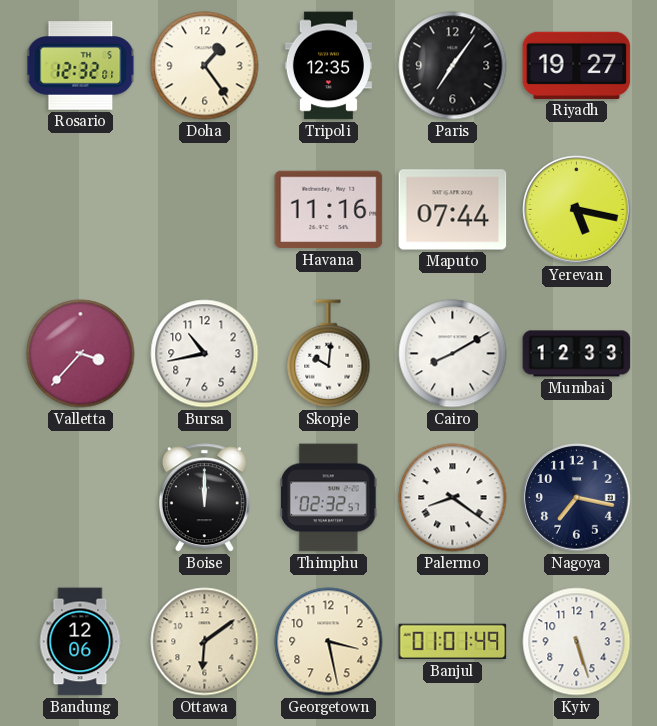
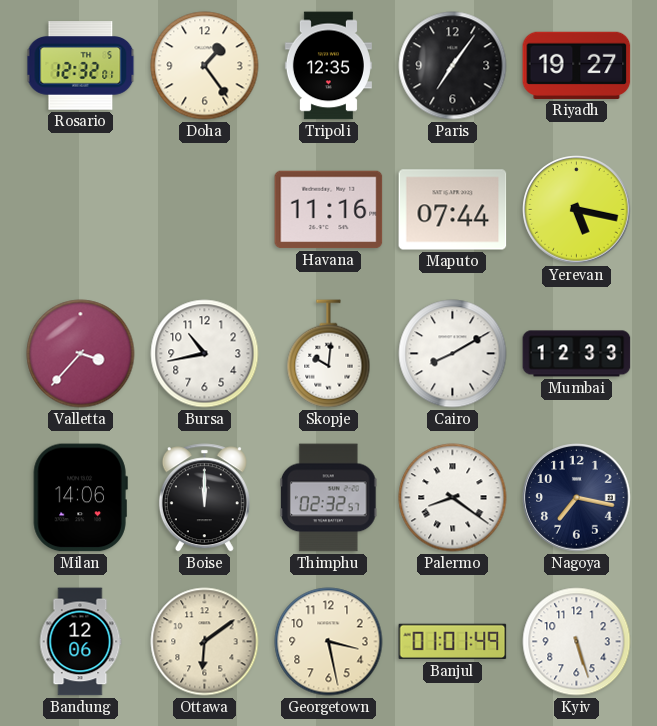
Milan: none -> 14:06 (80, 498)
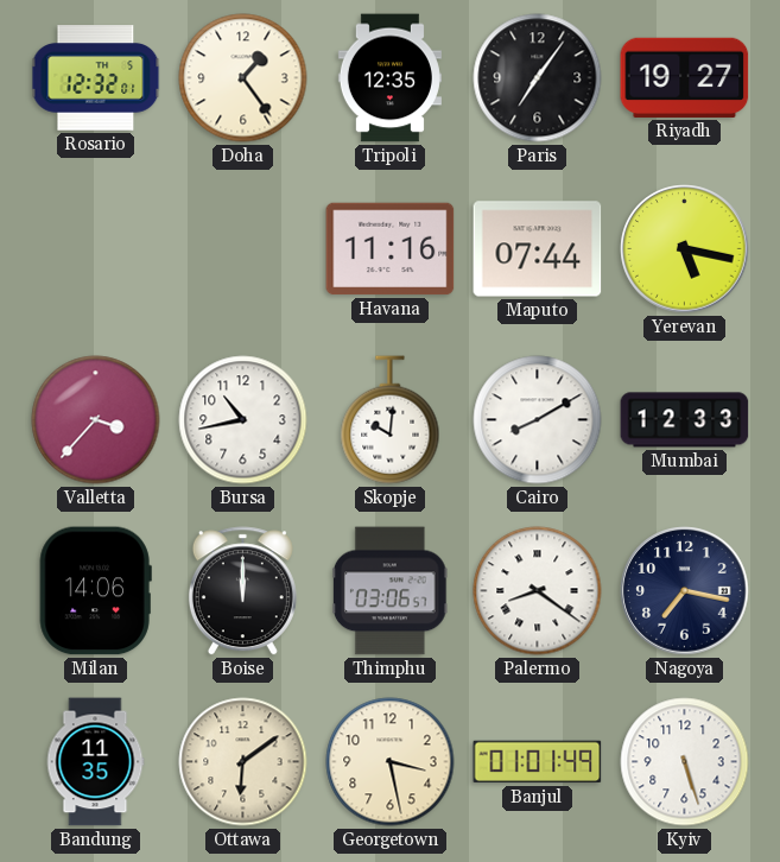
Thimphu: 02:32 -> 03:06 (389, 591)
Bandung: 12:06 -> 11:35 (95, 762)
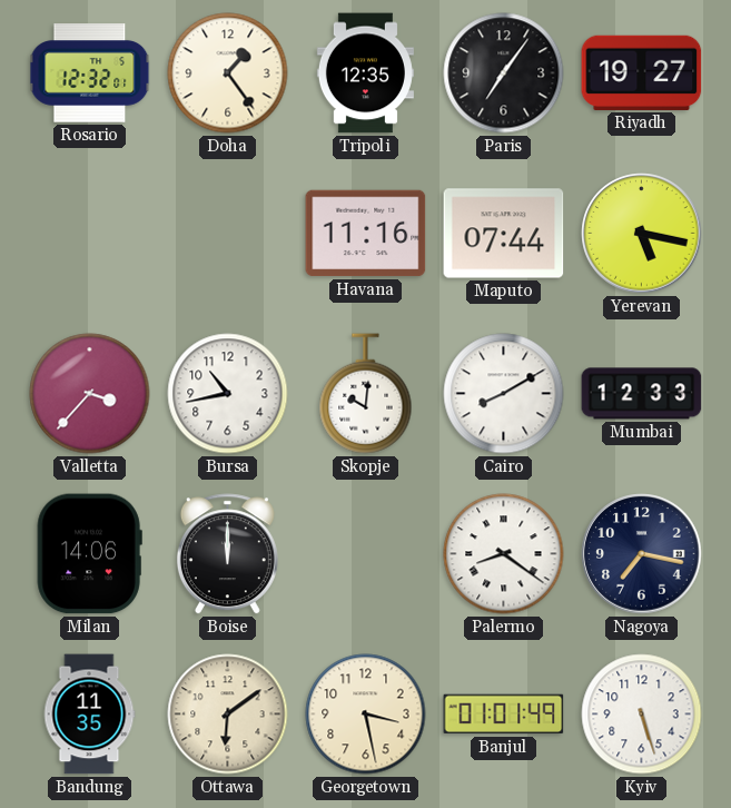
Thimphu: 03:06 -> none (389, 591)
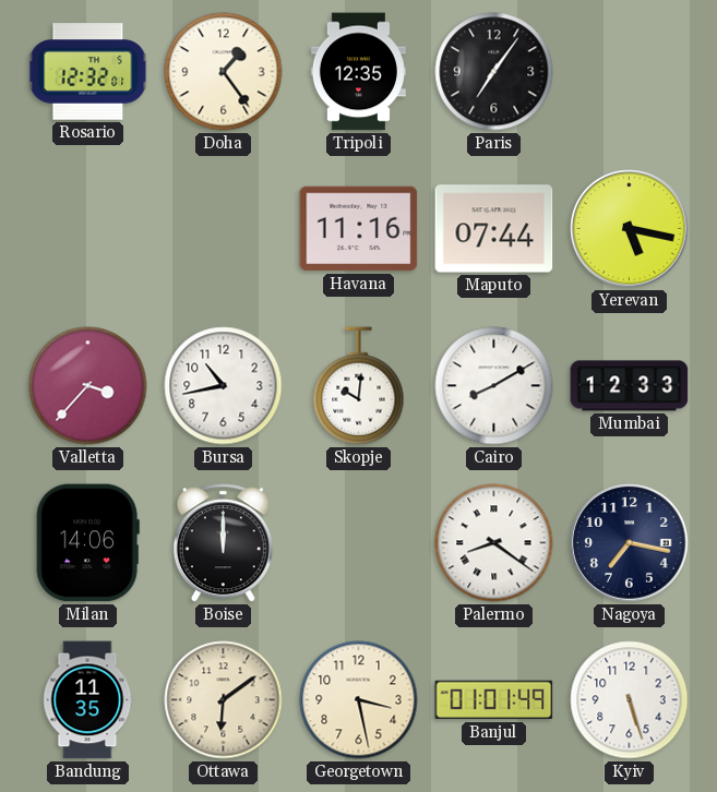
Riyadh: 19:27 -> none (642, 72)
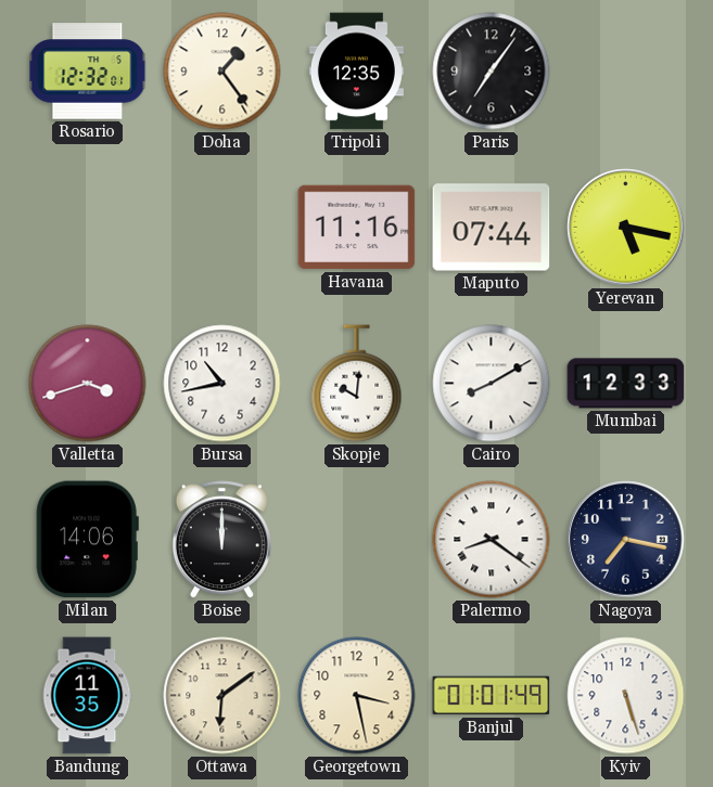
Valletta: 3:37 -> 3:42 (88, 384)
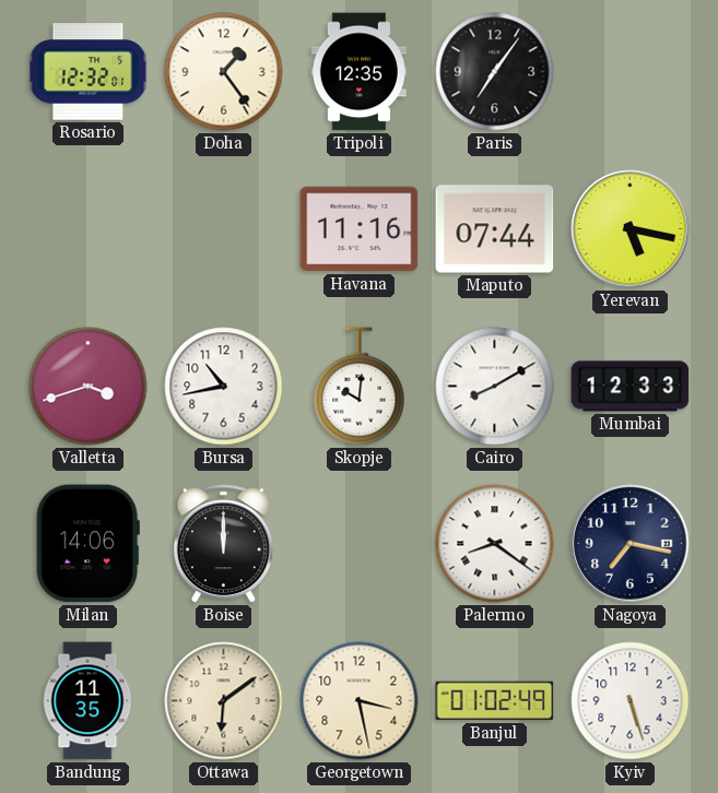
Banjul: 01:01 -> 01:02 (495, 701)
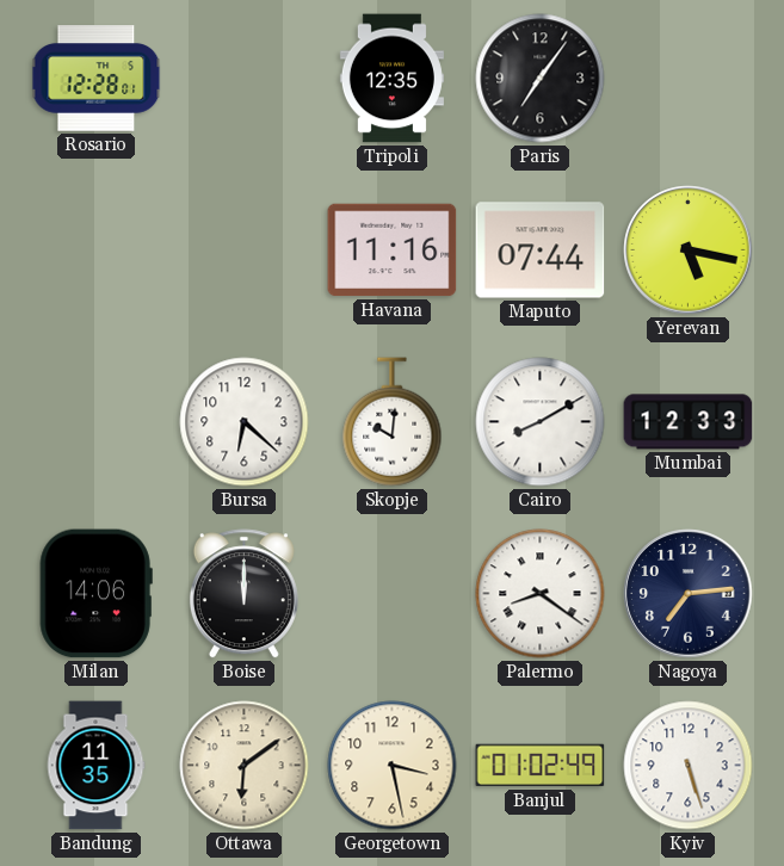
Rosario: 12:32 -> 12:28 (97, 79)
Doha: 1:24 -> none (224, 72)
Valletta: 3:42 -> none (89, 387)
Bursa: 10:43 -> 6:22 (245, 422)
Nagoya: 7:17 -> 7:14 (689, 594)
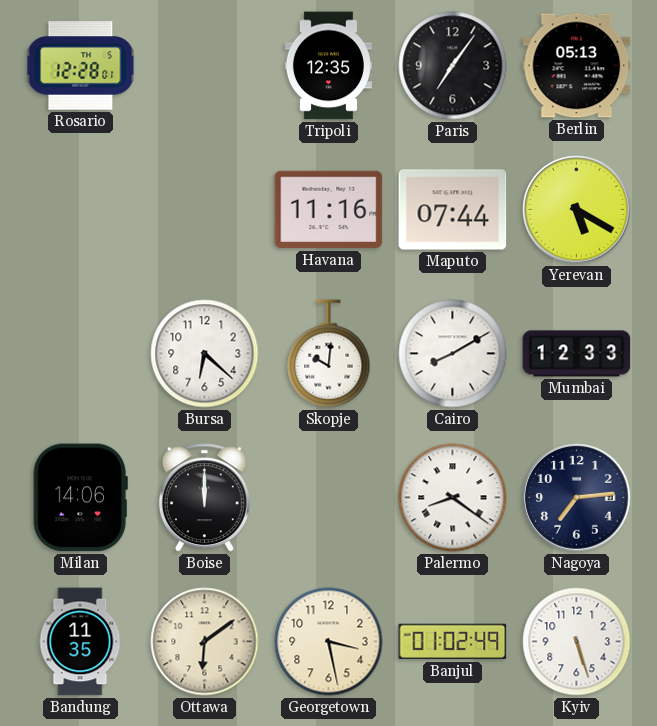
Berlin: none -> 05:13 (577, 66)
Yerevan: 5:17 -> 5:20 (577, 210)
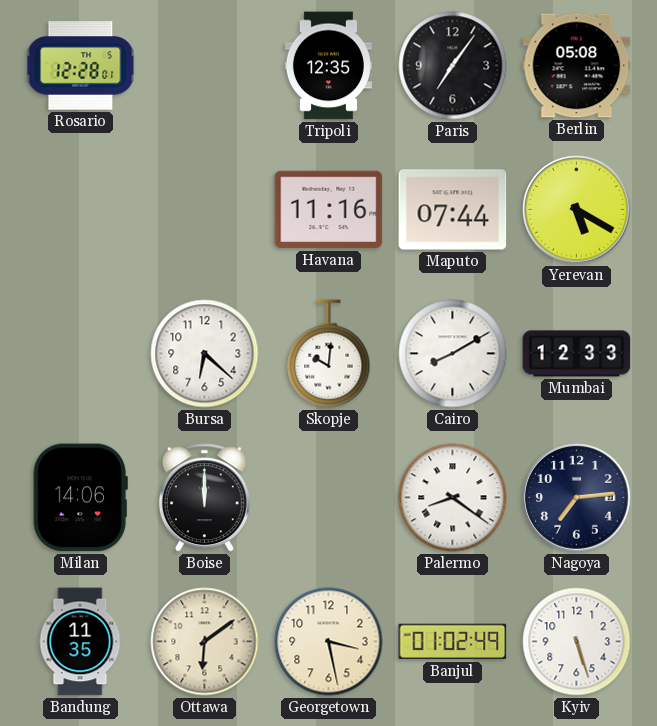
Berlin: 05:13 -> 05:08 (577, 66)
